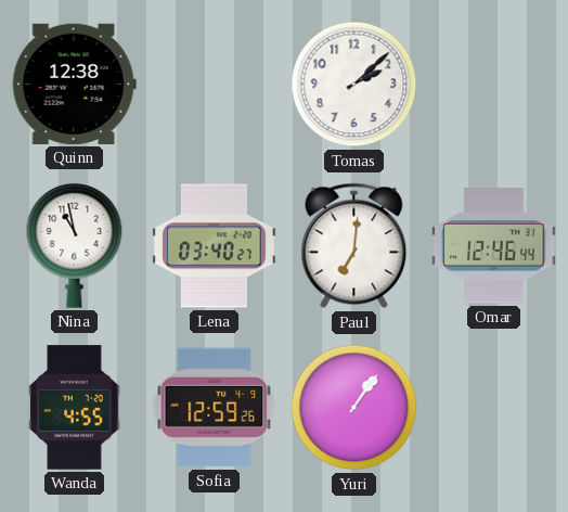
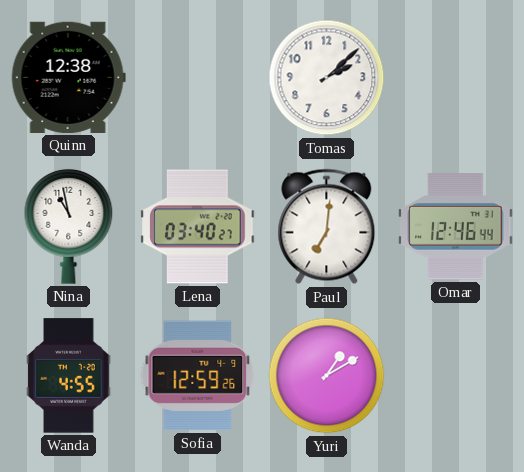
Yuri: 1:06 -> 1:10 (327, 376)
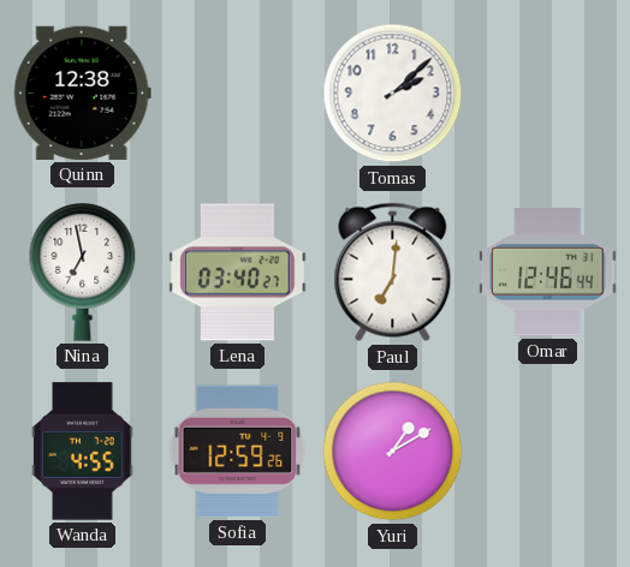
Nina: 10:58 -> 6:58 (83, 271)
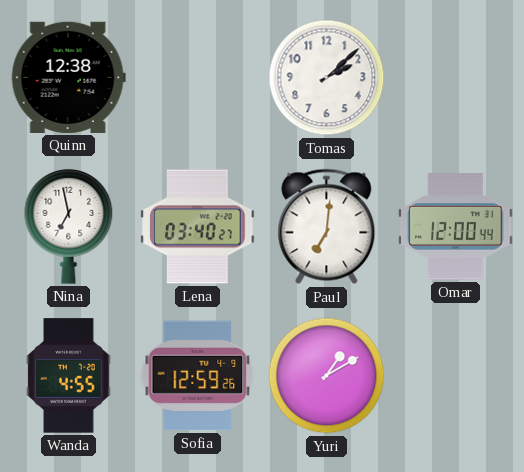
Omar: 12:46 -> 12:00 (456, 227)
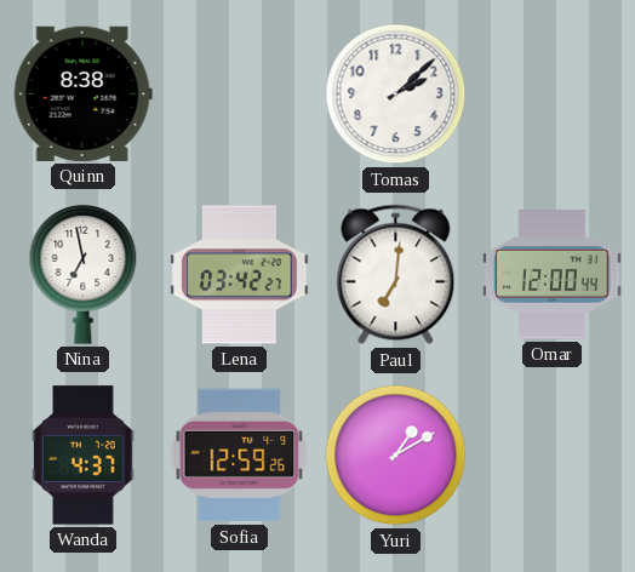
Quinn: 12:38 -> 8:38 (82, 93)
Lena: 03:40 -> 03:42 (240, 275)
Wanda: 4:55 -> 4:37 (84, 456)
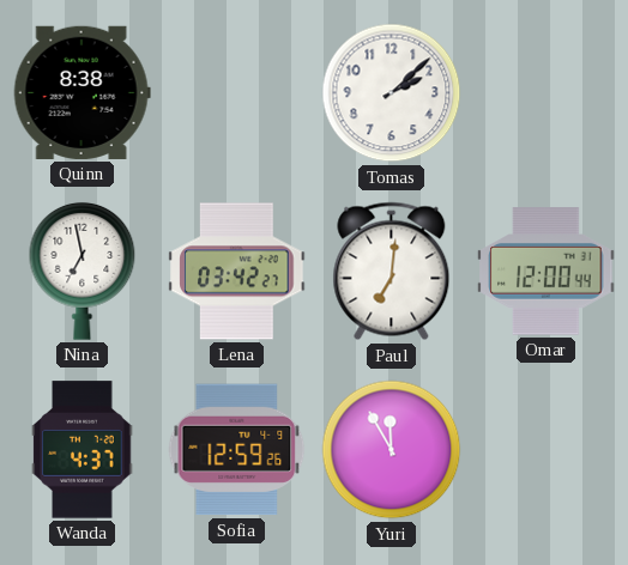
Yuri: 1:10 -> 11:55 (392, 450)
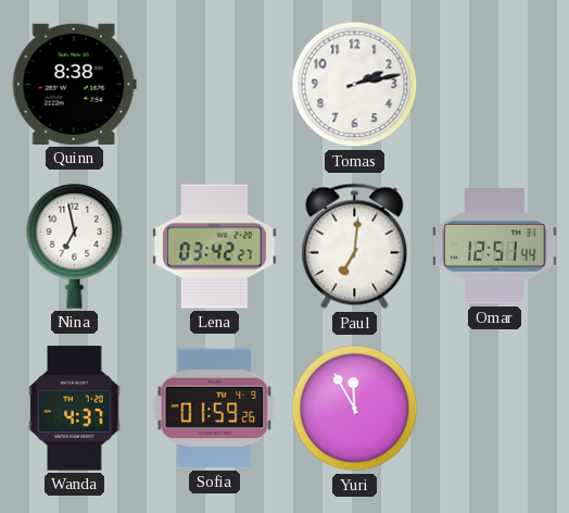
Tomas: 2:08 -> 2:13 (355, 85)
Omar: 12:00 -> 12:51 (495, 247)
Sofia: 12:59 -> 01:59 (215, 409)
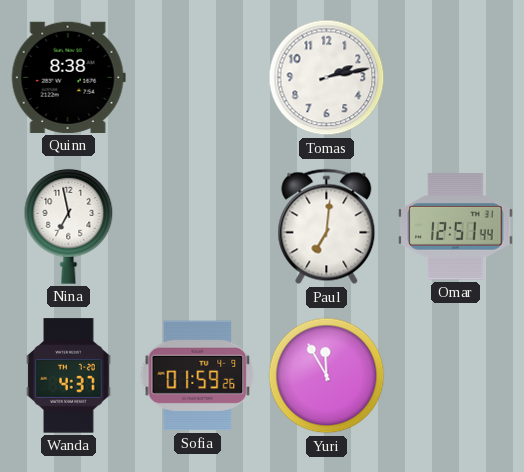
Lena: 03:42 -> none (215, 247)
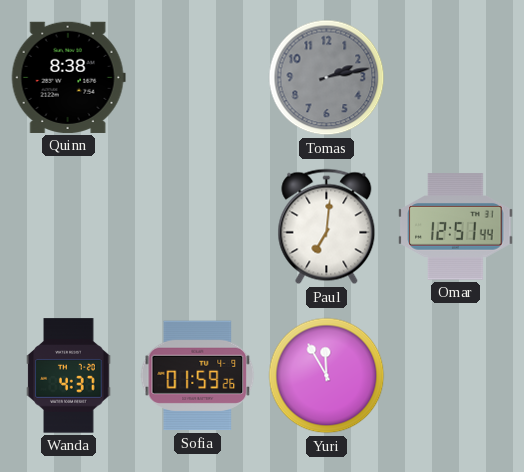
Tomas dial: white -> grey (327, 78)
Nina: 6:58 -> none (69, 226)
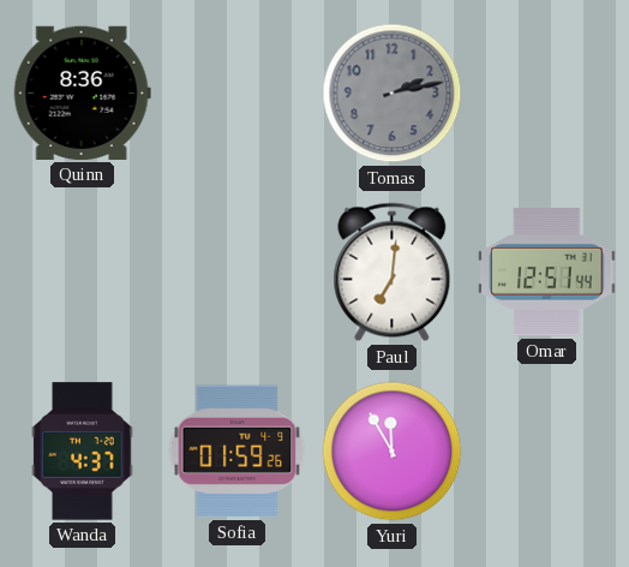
Quinn: 8:38 -> 8:36 (82, 92)
